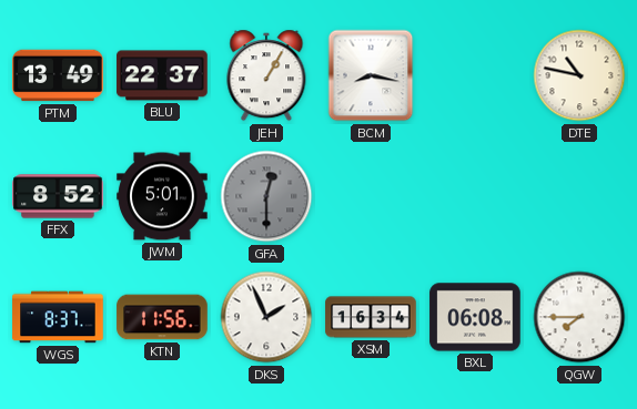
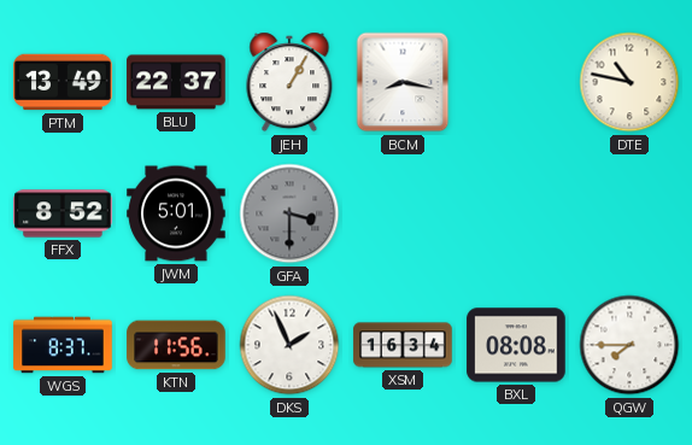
GFA: 12:30 -> 3:30 (289, 213)
BXL: 06:08 -> 08:08 (516, 345)
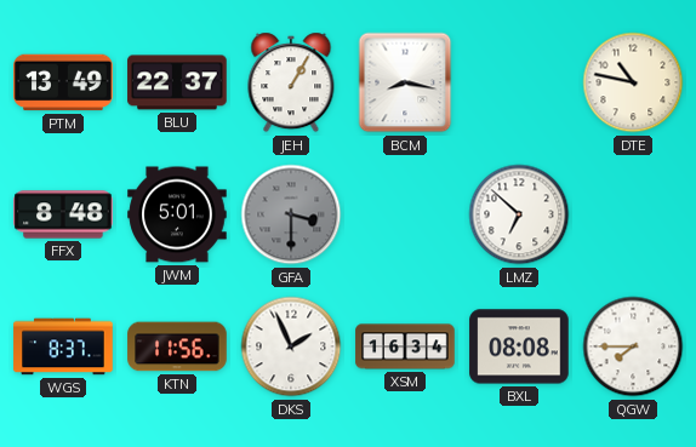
FFX: 8:52 -> 8:48 (63, 214)
LMZ: none -> 6:52 (519, 214)
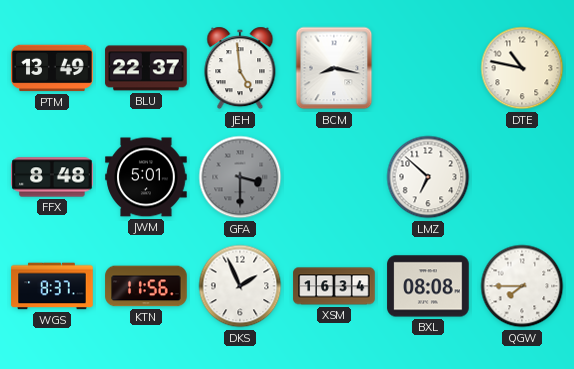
JEH: 1:05 -> 4:59 (240, 68)
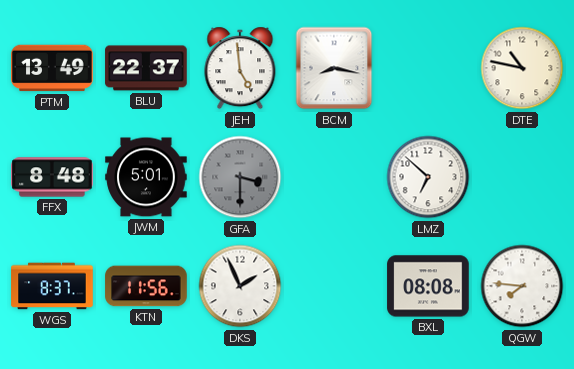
XSM: 16:34 -> none (334, 286)
QGW: 7:45 -> 7:46 (522, 286)
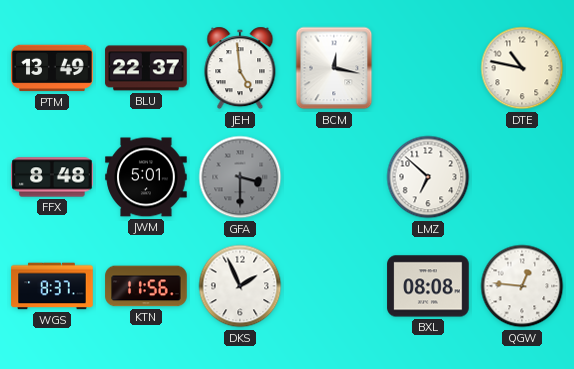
BCM: 8:17 -> 12:17 (334, 68)
QGW: 7:46 -> 12:46 (522, 286)
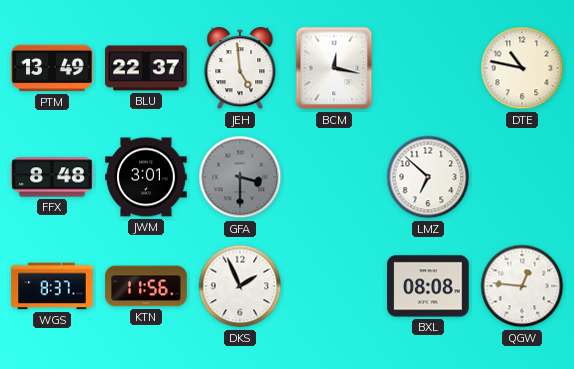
JWM: 5:01 -> 3:01 (146, 177)
